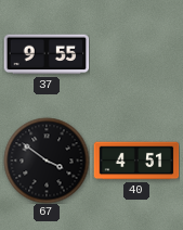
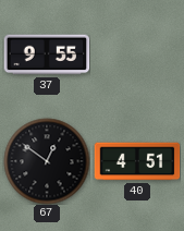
67: 3:51 -> 12:51 (47, 161)
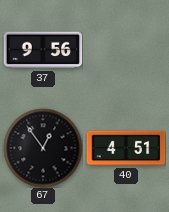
37: 9:55 -> 9:56 (43, 50)
67: 12:51 -> 12:54 (43, 148)
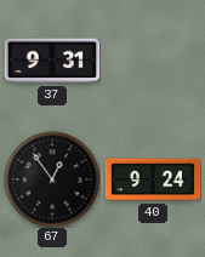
37: 9:56 -> 9:31 (52, 61)
40: 4:51 -> 9:24 (153, 179)
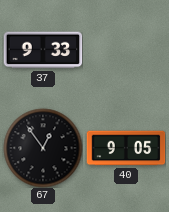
37: 9:31 -> 9:33 (43, 50)
40: 9:24 -> 9:05 (126, 148)
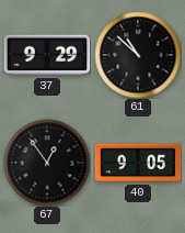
37: 9:33 -> 9:29 (47, 55)
61: none -> 10:52 (138, 55)
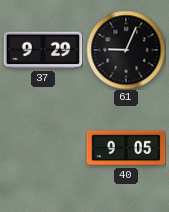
61: 10:52 -> 9:04 (126, 50)
67: 12:54 -> none (47, 163)
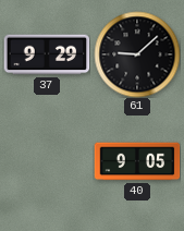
61: 9:04 -> 9:08 (137, 54)
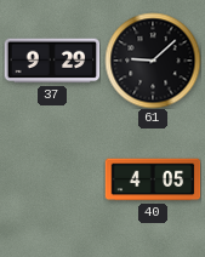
40: 9:05 -> 4:05 (153, 179)
